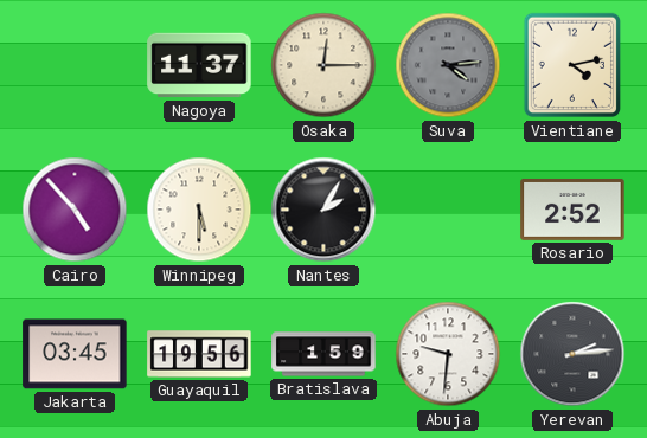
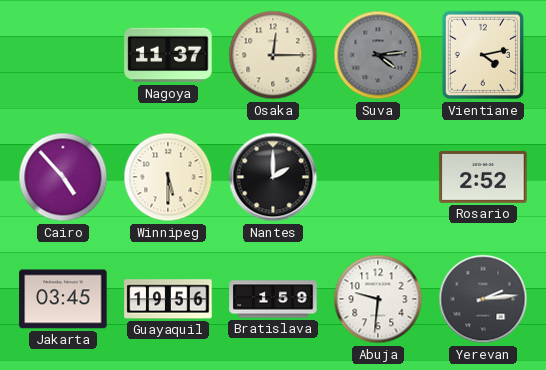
Nantes: 2:05 -> 2:00 (273, 177)
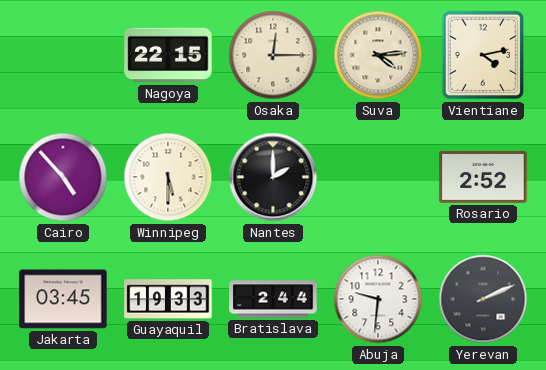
Nagoya: 11:37 -> 22:15 (168, 55)
Suva dial: grey -> cream (378, 55)
Guayaquil: 19:56 -> 19:33 (168, 299)
Bratislava: 1:59 -> 2:44 (273, 299)
Yerevan: 2:14 -> 2:11 (483, 299)
